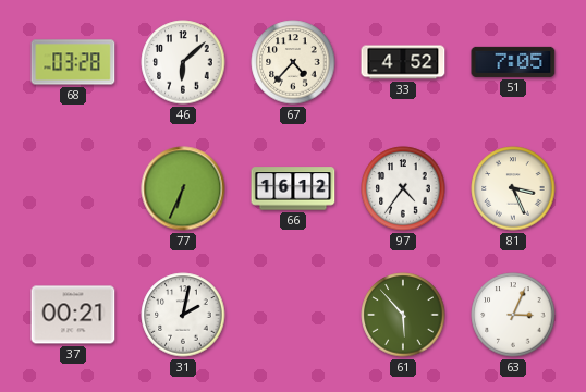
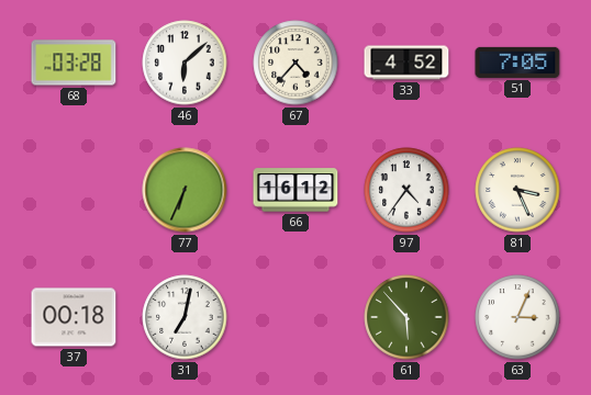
37: 00:21 -> 00:18 (74, 317)
31: 2:02 -> 7:02 (185, 317)
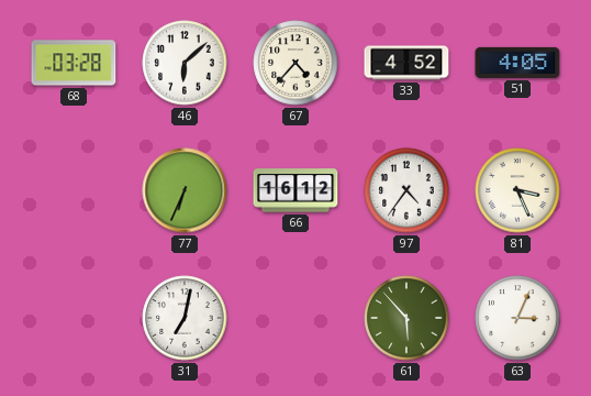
51: 7:05 -> 4:05 (517, 63)
37: 00:18 -> none (74, 317)
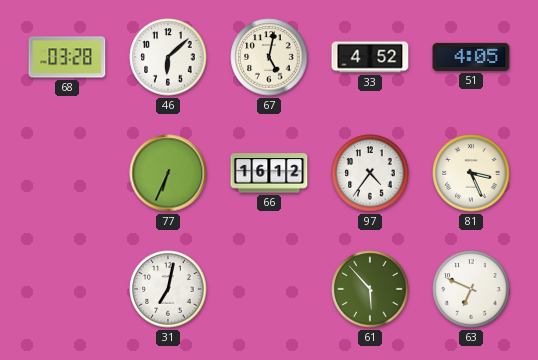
67: 4:37 -> 5:02 (269, 57)
63: 3:04 -> 6:49 (471, 289)
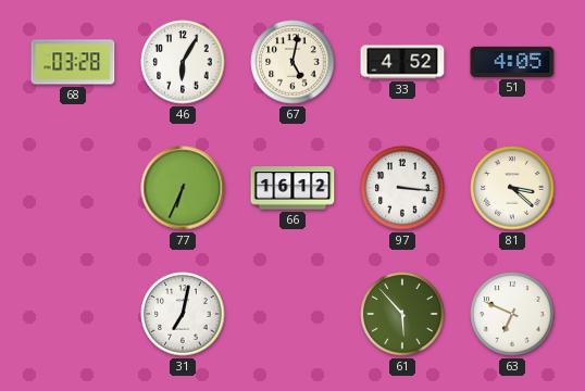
46: 6:08 -> 6:05 (183, 62)
97: 4:36 -> 3:16 (402, 188)
81: 3:26 -> 3:22 (512, 188)
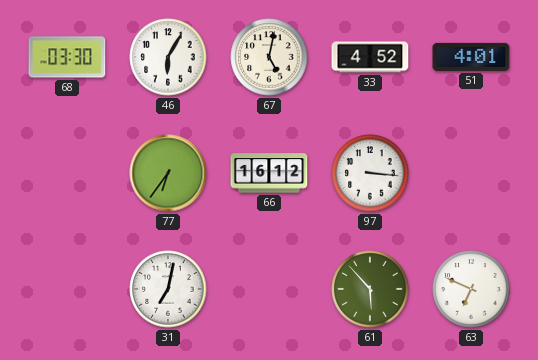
68: 03:28 -> 03:30 (67, 57)
51: 4:05 -> 4:01 (471, 57)
77: 6:34 -> 6:36 (168, 173)
81: 3:22 -> none (512, 188)
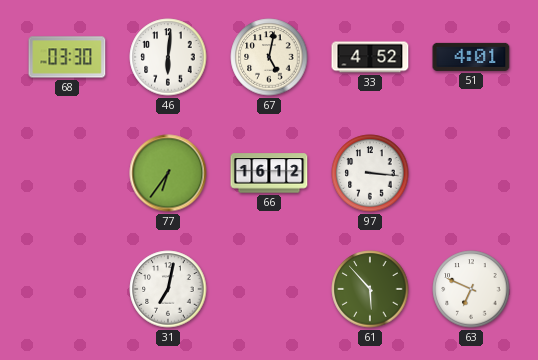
46: 6:05 -> 6:01 (168, 57)
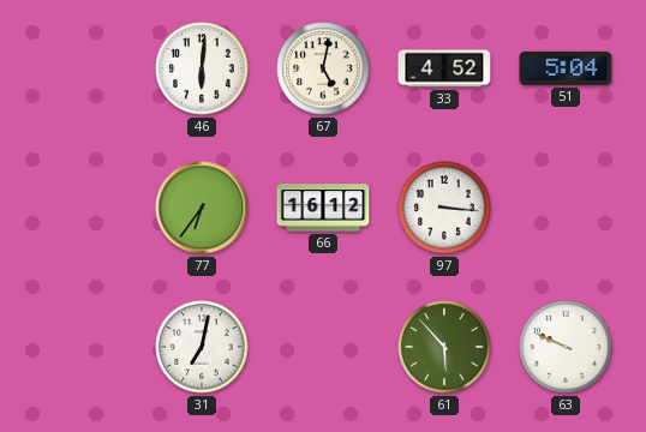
68: 03:30 -> none (67, 57)
51: 4:01 -> 5:04 (566, 68)
63: 6:49 -> 9:49 (566, 347)
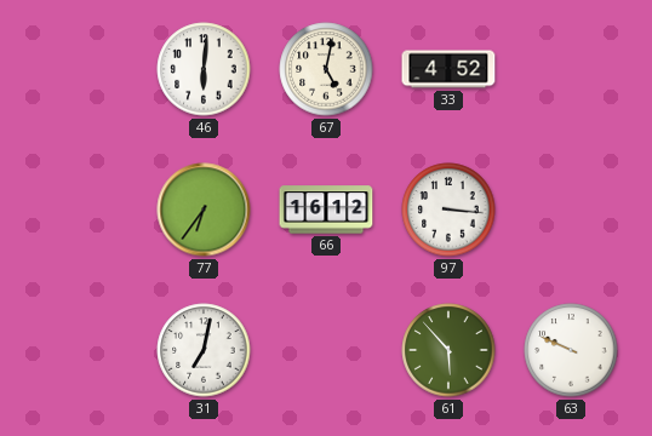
51: 5:04 -> none (566, 68)
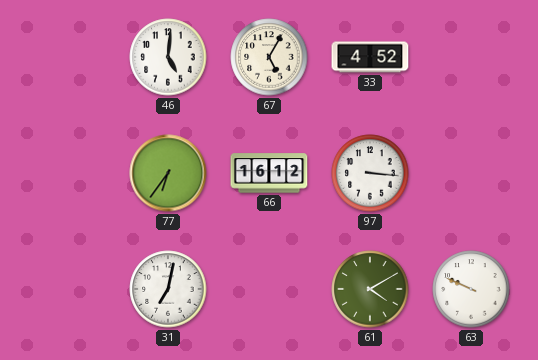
46: 6:01 -> 5:01 (168, 57)
67: 5:02 -> 5:05 (269, 57)
61: 5:53 -> 4:10 (370, 289)
